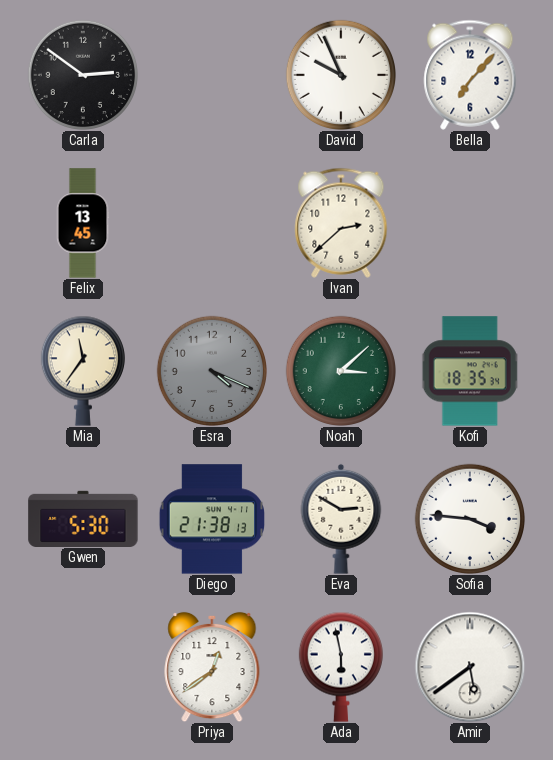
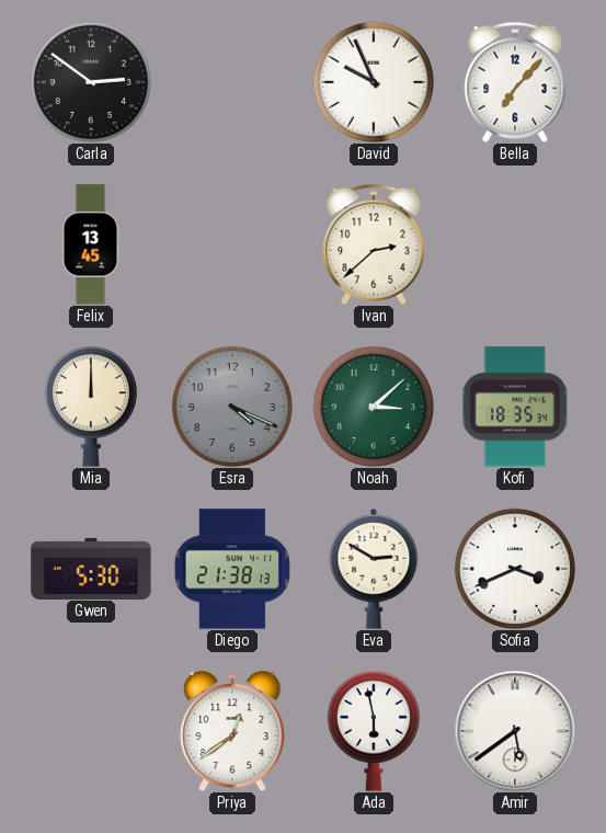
Mia: 11:36 -> 12:00 (91, 407)
Sofia: 3:46 -> 3:41 (514, 568)
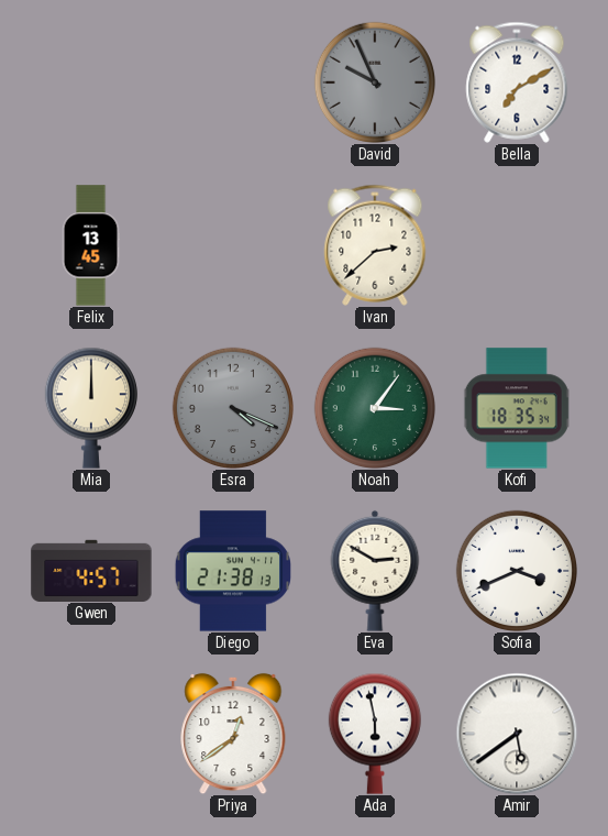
Carla: 2:51 -> none (90, 81)
David dial: white -> grey (374, 81)
Bella: 7:07 -> 7:10 (517, 82)
Noah: 3:08 -> 3:06 (374, 407)
Gwen: 5:30 -> 4:57 (91, 570)
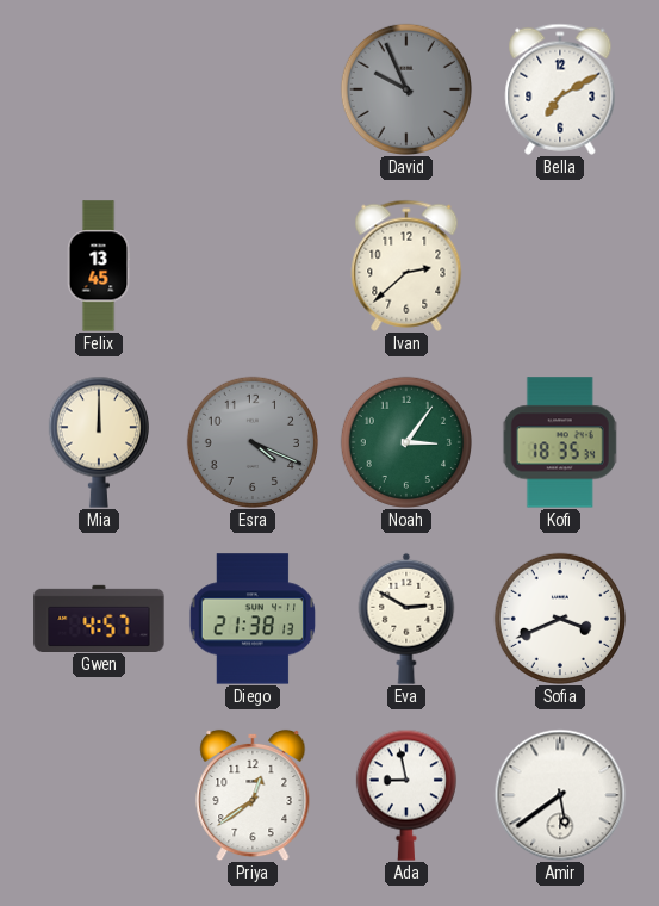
Ada: 5:58 -> 8:58 (406, 795)
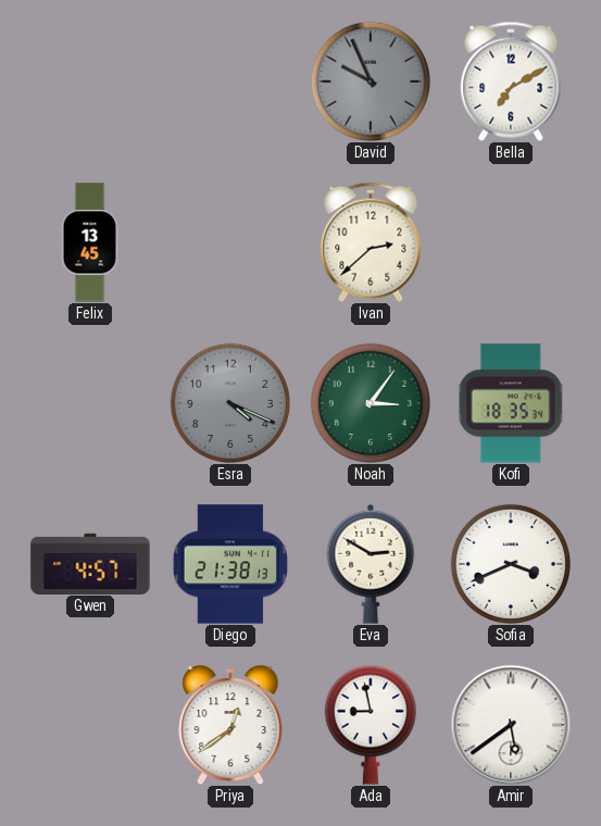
Mia: 12:00 -> none (99, 442)
